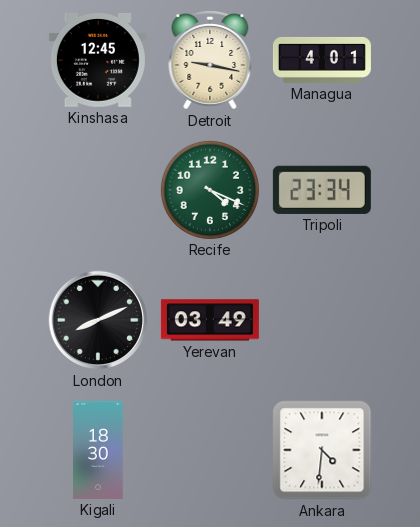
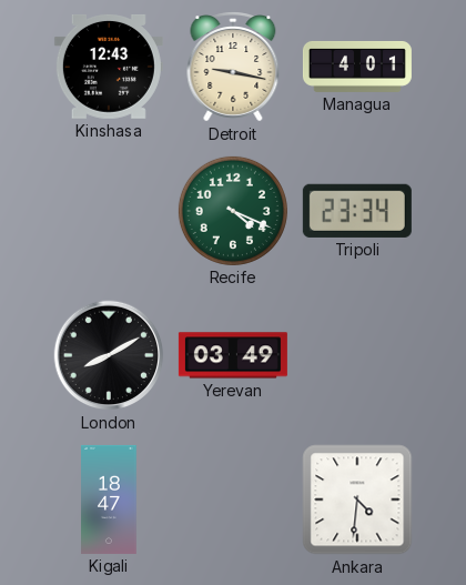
Kinshasa: 12:45 -> 12:43 (109, 67)
London: 8:11 -> 8:10 (109, 355)
Kigali: 18:30 -> 18:47 (110, 500)
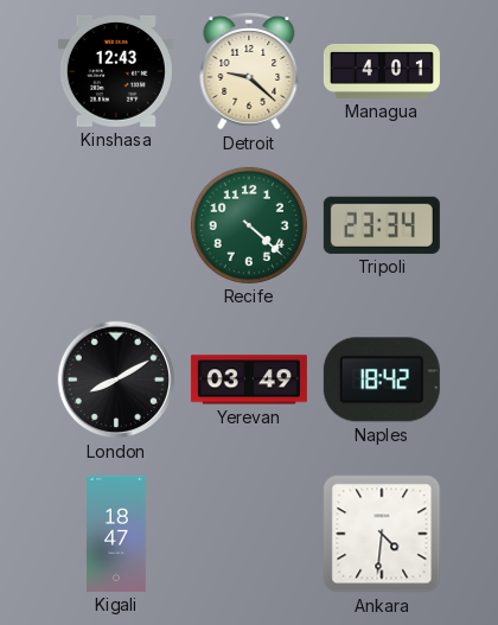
Detroit: 9:17 -> 9:22 (249, 71)
Recife: 4:19 -> 4:22 (249, 225)
Naples: none -> 18:42 (382, 380)
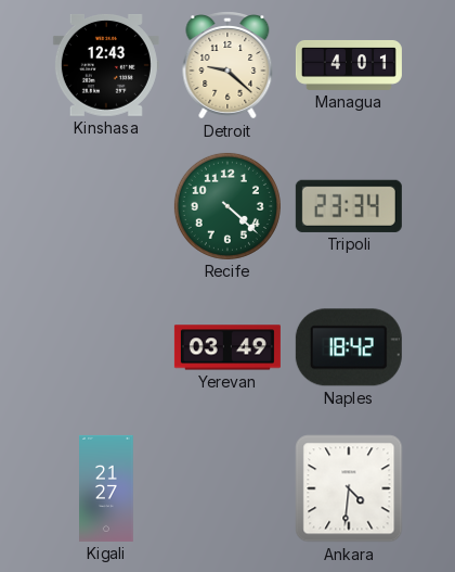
London: 8:10 -> none (116, 380)
Kigali: 18:47 -> 21:27 (107, 488)
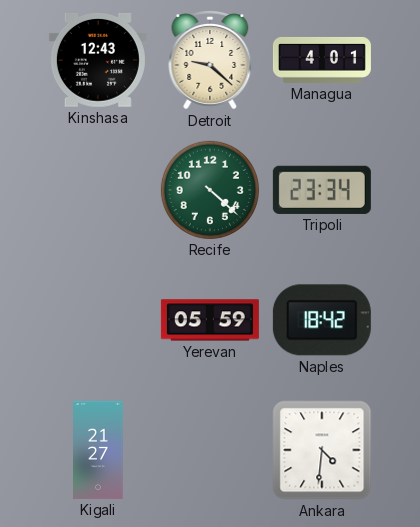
Yerevan: 03:49 -> 05:59 (210, 320)
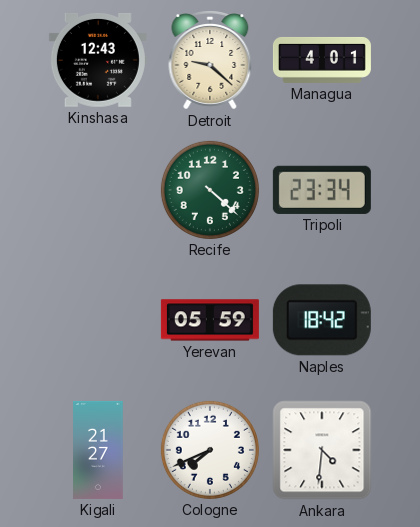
Cologne: none -> 7:41 (210, 450)
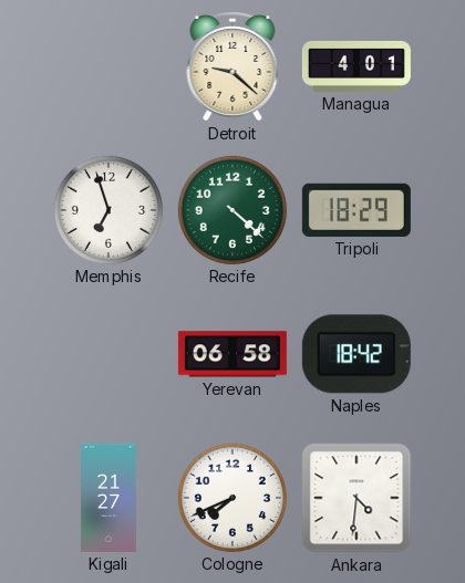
Kinshasa: 12:43 -> none (98, 60)
Memphis: none -> 6:57 (108, 210)
Tripoli: 23:34 -> 18:29 (356, 210)
Yerevan: 05:59 -> 06:58 (232, 354)
